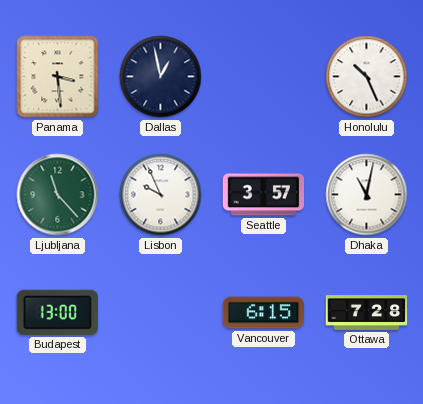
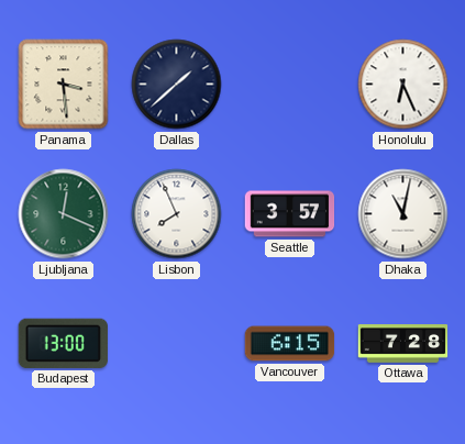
Dallas: 12:58 -> 1:38 (177, 85)
Honolulu: 10:26 -> 6:26 (403, 85)
Ljubljana: 11:23 -> 12:19 (64, 214)
Lisbon: 9:56 -> 7:56 (177, 214)
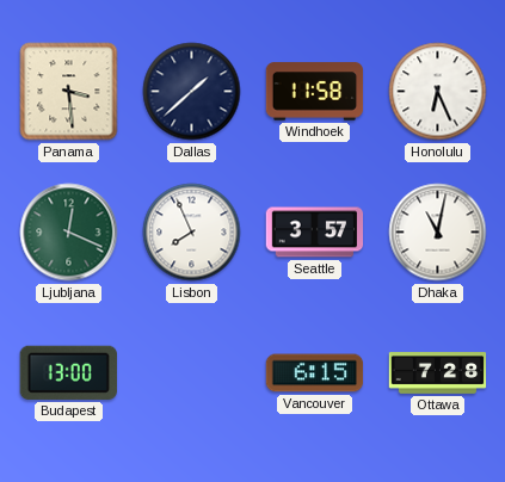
Windhoek: none -> 11:58 (315, 92)
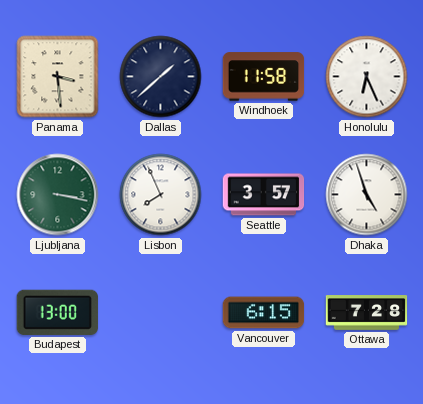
Ljubljana: 12:19 -> 3:17 (58, 195)
Dhaka: 11:02 -> 4:57 (367, 195)
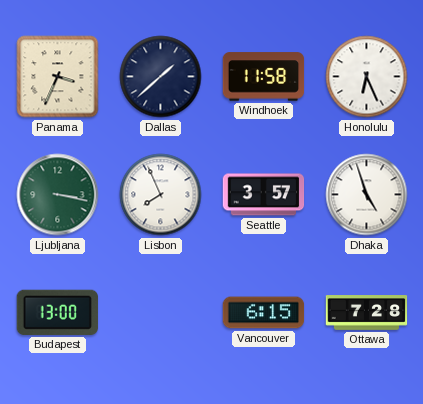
Panama: 3:29 -> 3:34 (58, 77)
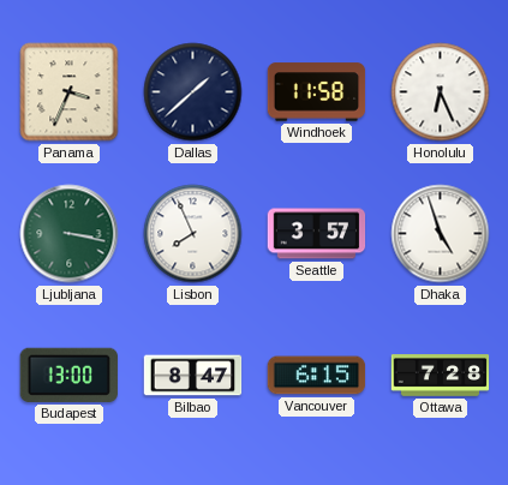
Bilbao: none -> 8:47 (193, 376)
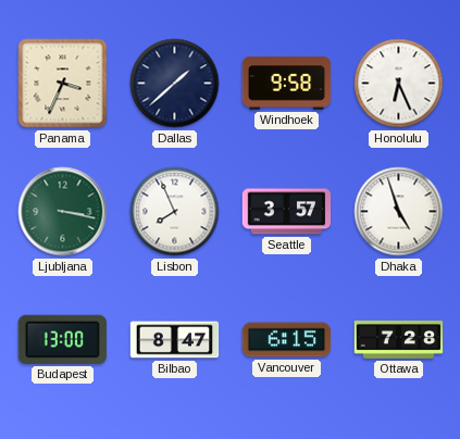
Windhoek: 11:58 -> 9:58 (287, 84)
